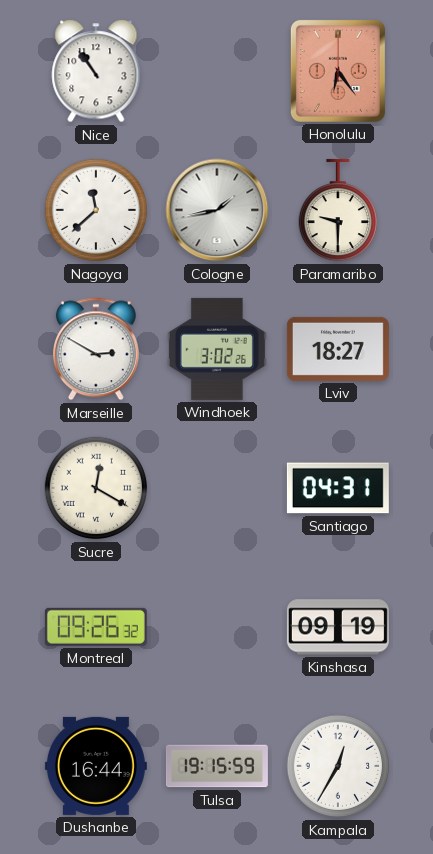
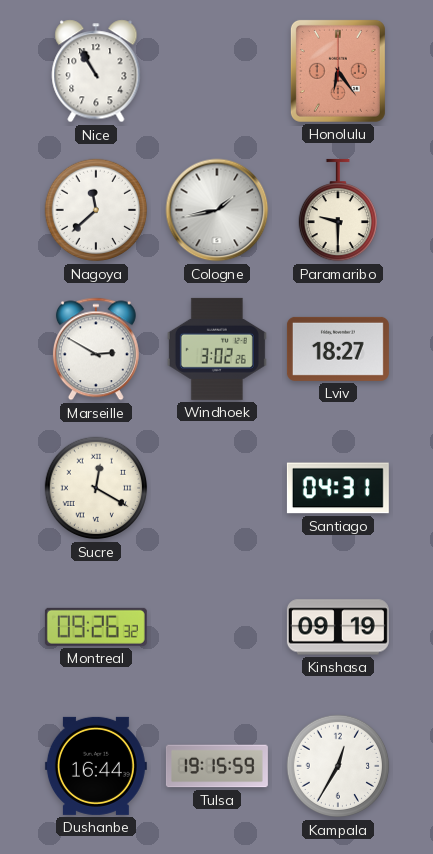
Nice: 10:54 -> 10:55 (96, 71)
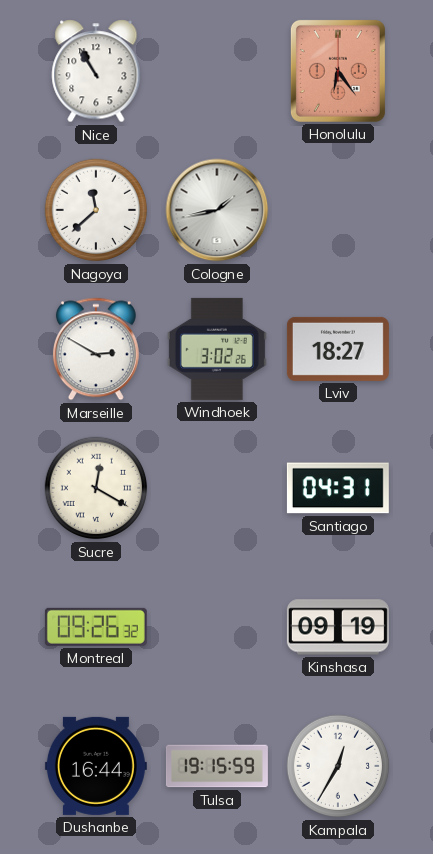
Paramaribo: 9:30 -> none (337, 210)
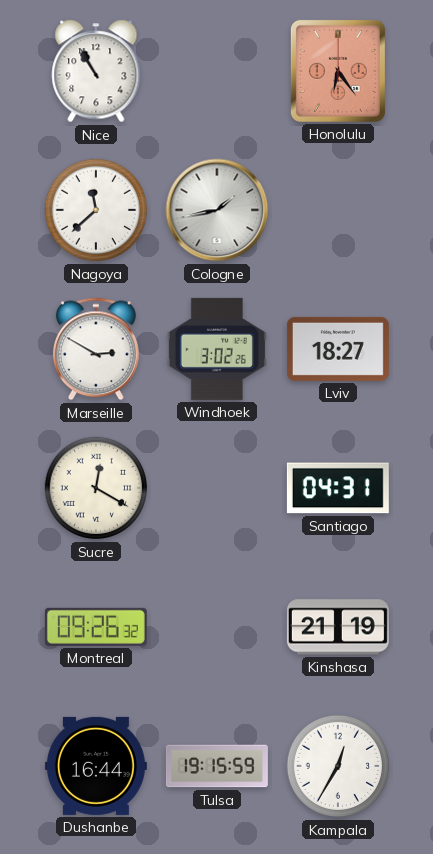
Kinshasa: 09:19 -> 21:19 (338, 627)
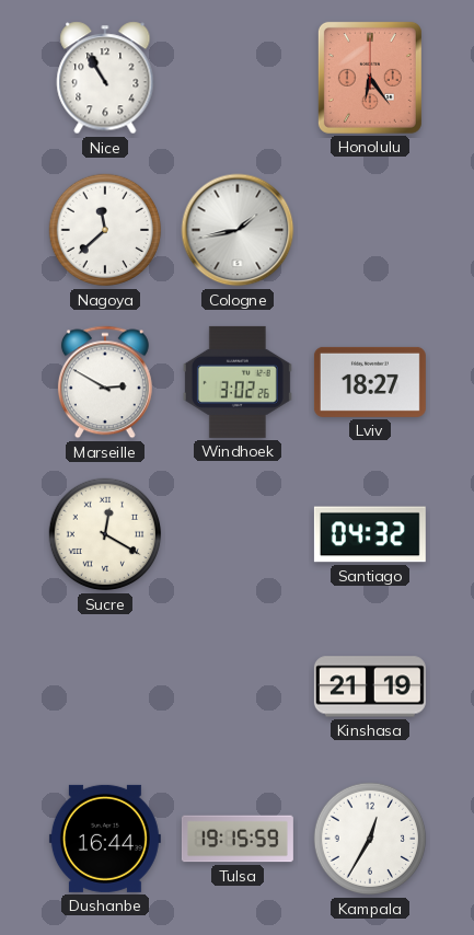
Santiago: 04:31 -> 04:32 (370, 534)
Montreal: 09:26 -> none (96, 627)
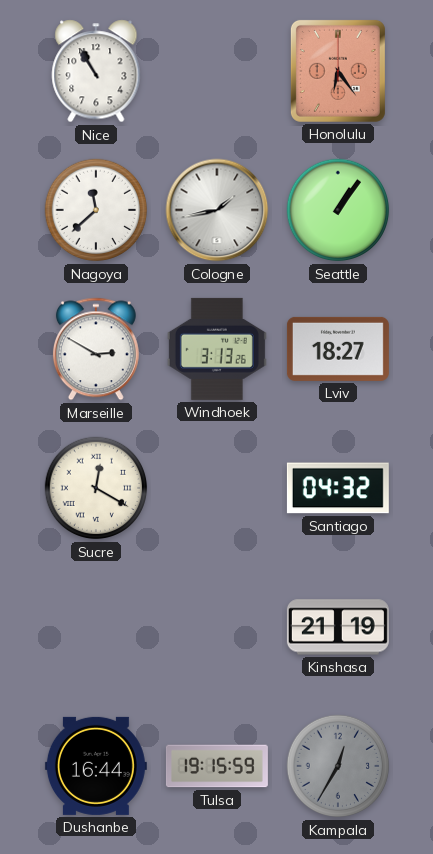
Seattle: none -> 1:06 (338, 210)
Windhoek: 3:02 -> 3:13 (217, 349)
Kampala dial: white -> grey (338, 766)
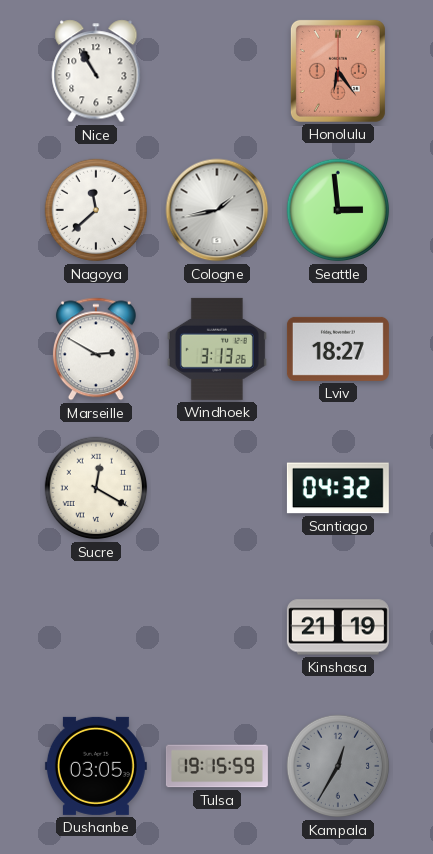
Seattle: 1:06 -> 2:59 (338, 210)
Dushanbe: 16:44 -> 03:05 (96, 766)
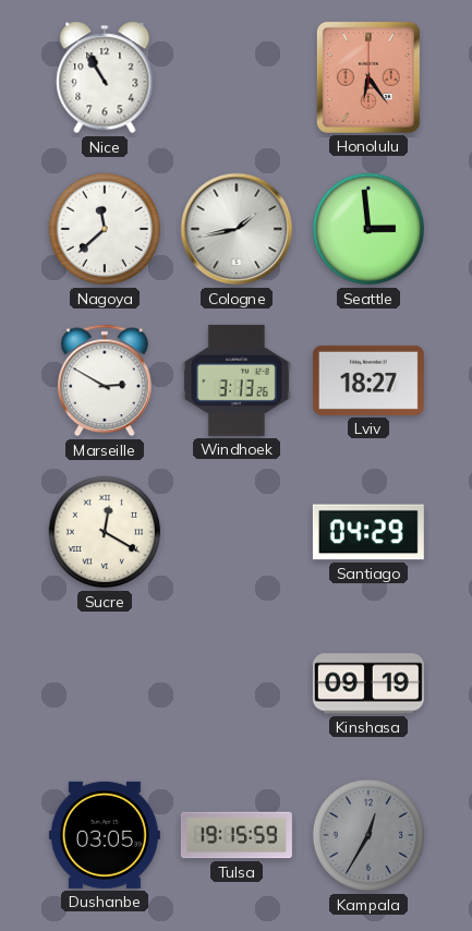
Santiago: 04:32 -> 04:29 (368, 532)
Kinshasa: 21:19 -> 09:19 (368, 684)
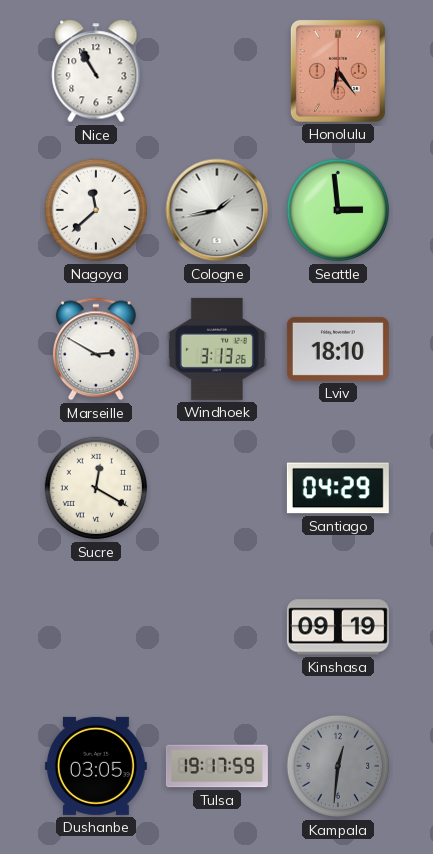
Lviv: 18:27 -> 18:10 (338, 349)
Tulsa: 19:15 -> 19:17 (217, 766)
Kampala: 12:35 -> 12:31 (338, 766)
